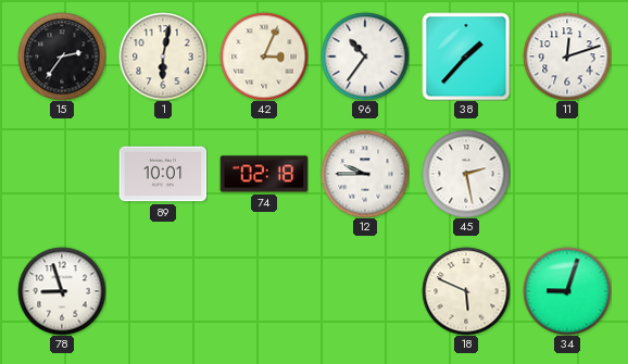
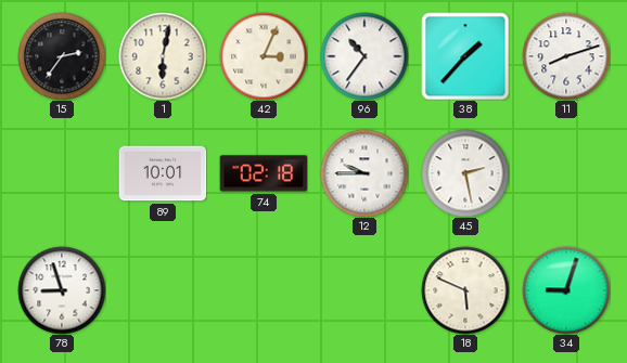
11: 12:12 -> 8:12 (566, 56)
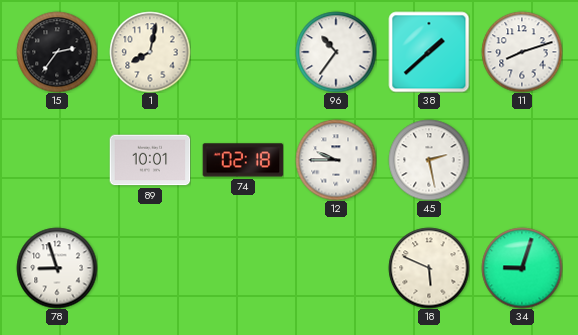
1: 6:02 -> 8:02 (150, 52)
42: 3:04 -> none (264, 56)
38: 1:37 -> 1:38 (429, 52)
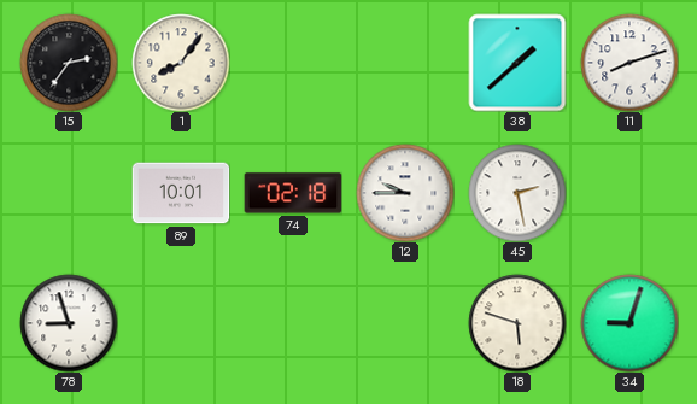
1: 8:02 -> 8:06 (181, 63)
96: 10:36 -> none (336, 52)
18: 5:49 -> 5:48 (517, 323)
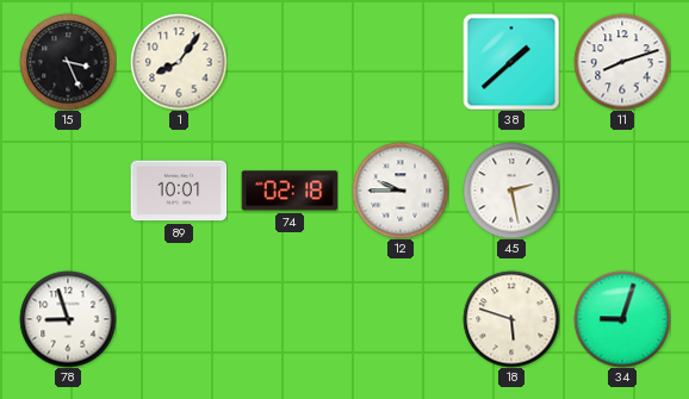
15: 2:36 -> 3:26 (68, 62)
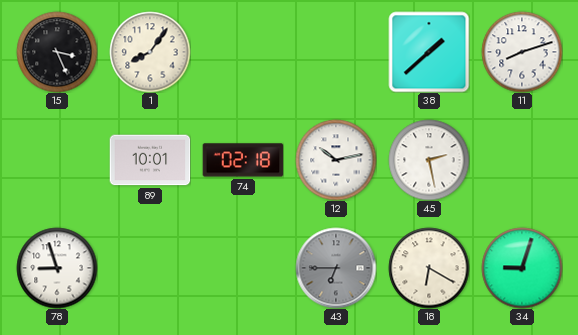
12: 9:45 -> 10:13 (336, 160)
43: none -> 6:45 (336, 268)
18: 5:48 -> 6:20 (429, 268)
